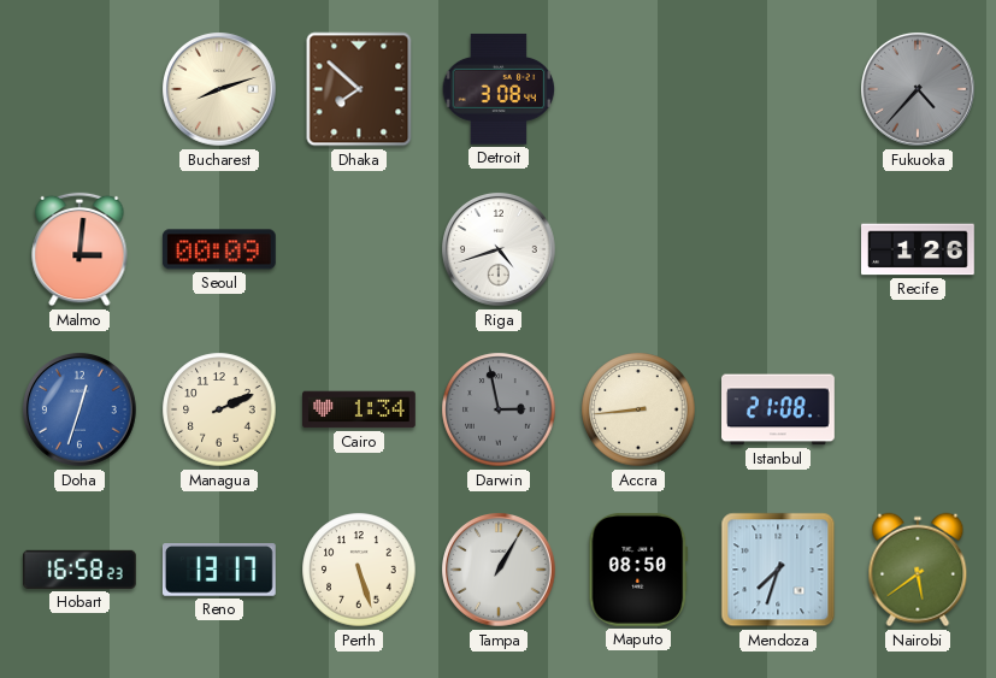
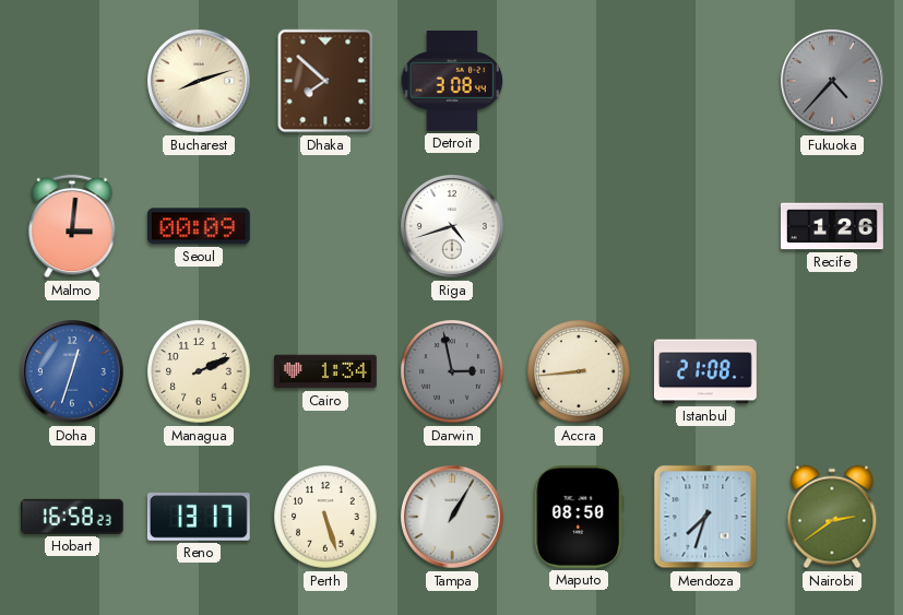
Nairobi: 5:39 -> 2:39 (832, 517)
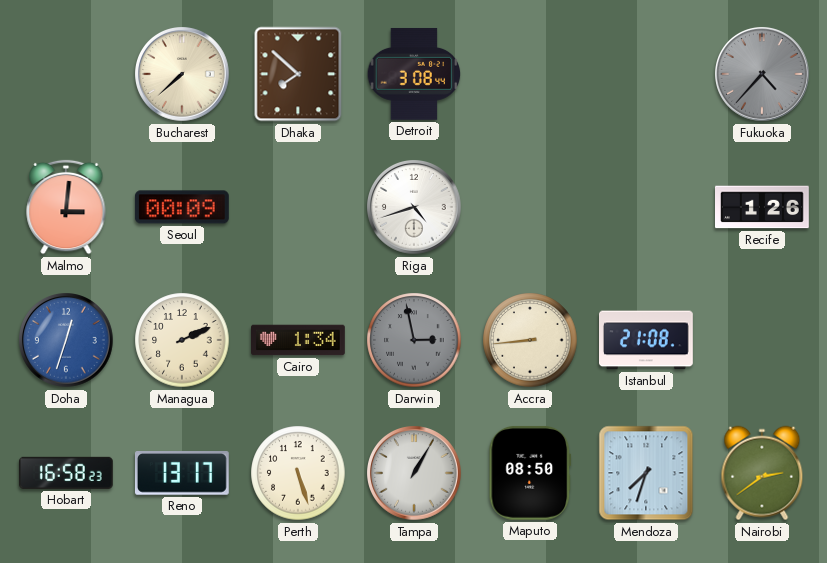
Bucharest: 8:12 -> 7:38 (183, 75)
